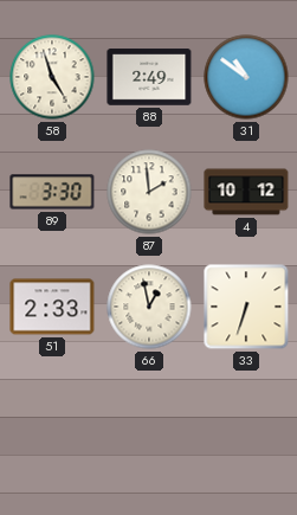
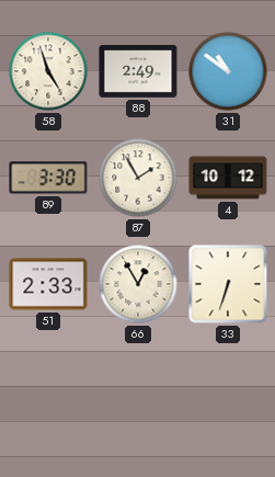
87: 1:59 -> 1:55 (138, 178)
66: 12:58 -> 12:55 (138, 284)
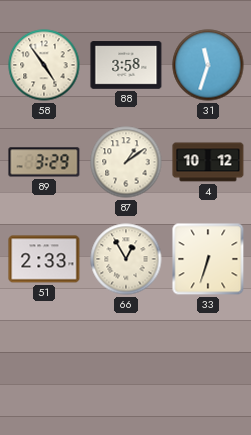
58: 4:57 -> 4:54 (44, 65)
88: 2:49 -> 3:58 (126, 65)
31: 10:51 -> 11:33 (208, 65)
89: 3:30 -> 3:29 (44, 162)
87: 1:55 -> 1:09 (126, 162)
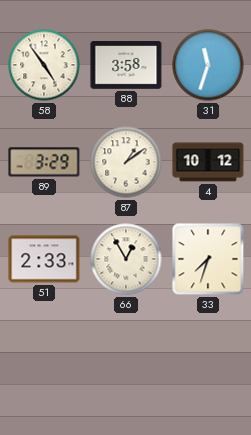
33: 6:33 -> 7:33 (208, 259)
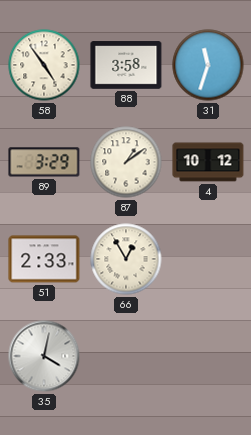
33: 7:33 -> none (208, 259)
35: none -> 4:02 (44, 356)
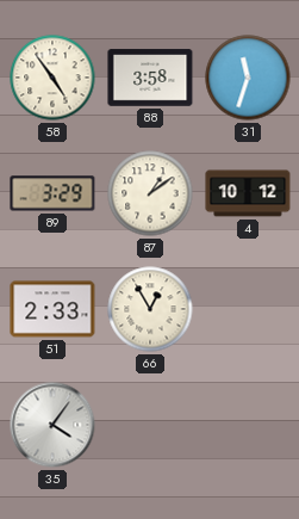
35: 4:02 -> 4:06 (52, 425)
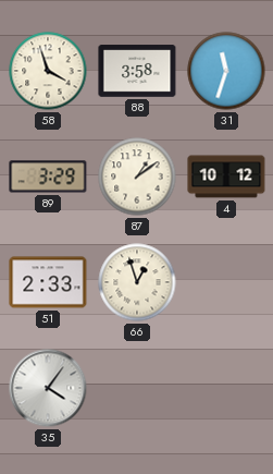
58: 4:54 -> 3:57 (48, 71)
66: 12:55 -> 12:57 (137, 282)
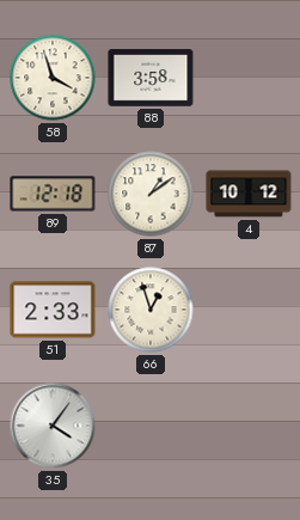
31: 11:33 -> none (226, 71)
89: 3:29 -> 12:18 (53, 194)
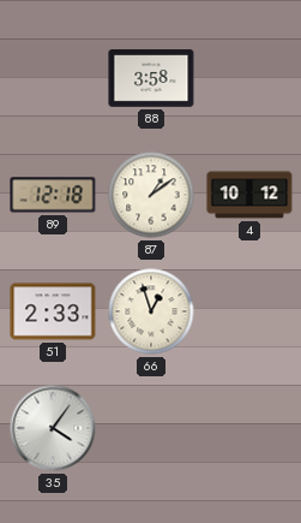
58: 3:57 -> none (53, 78)
